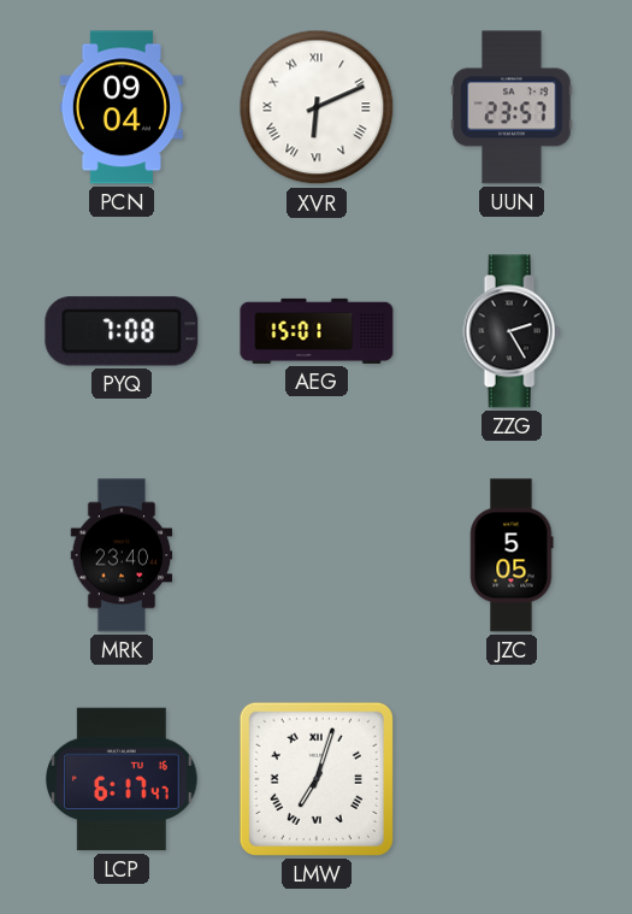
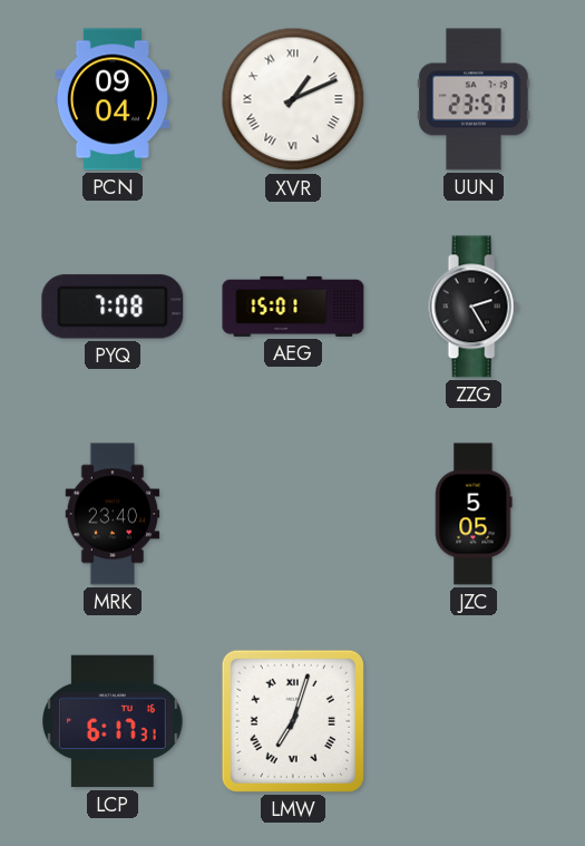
XVR: 6:11 -> 1:11 (293, 99)
LCP: 6:17:47 -> 6:17:31 (114, 721)
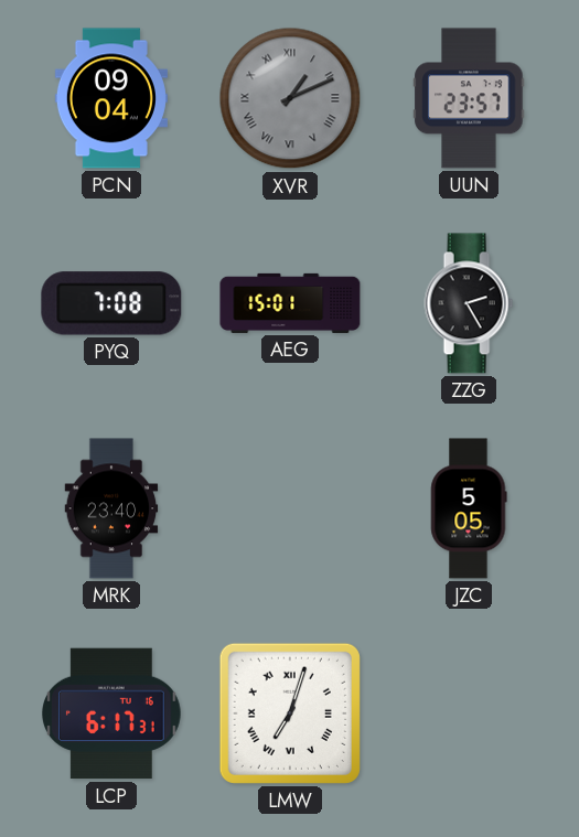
XVR dial: white -> grey (290, 98)
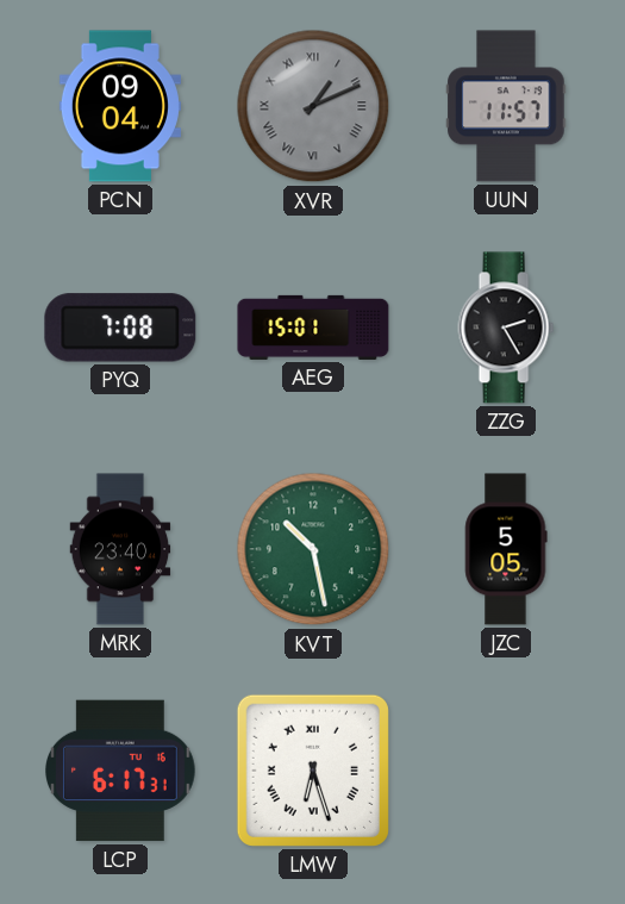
UUN: 23:57 -> 11:57 (506, 106)
KVT: none -> 10:28 (313, 549)
LMW: 7:03 -> 6:27 (313, 771)
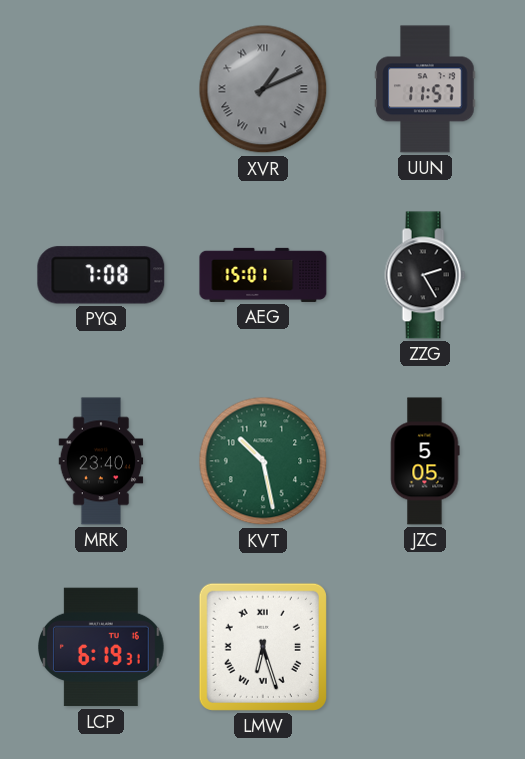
PCN: 09:04 -> none (120, 106)
LCP: 6:17 -> 6:19 (102, 647)
